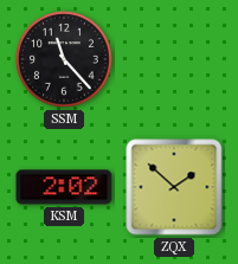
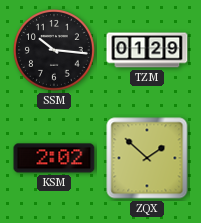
SSM: 11:23 -> 10:16 (55, 51)
TZM: none -> 01:29 (147, 50)
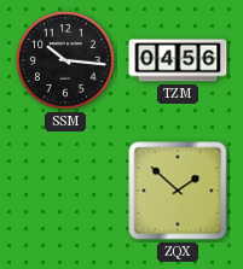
TZM: 01:29 -> 04:56 (178, 60)
KSM: 2:02 -> none (54, 158)
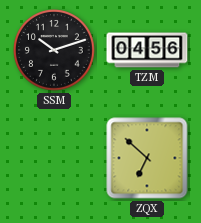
SSM: 10:16 -> 10:12 (55, 51)
ZQX: 1:52 -> 6:52 (147, 158)
